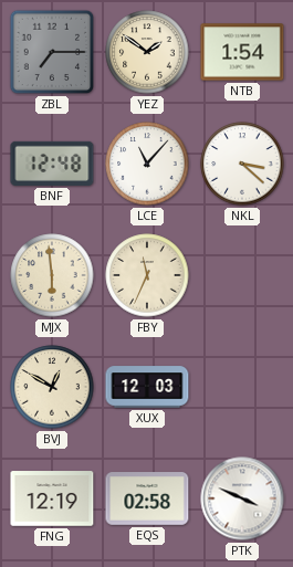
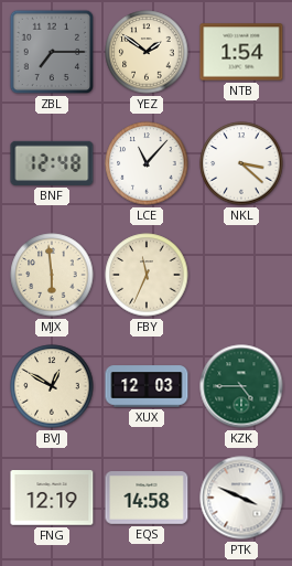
KZK: none -> 4:45 (241, 386)
EQS: 02:58 -> 14:58 (147, 498)
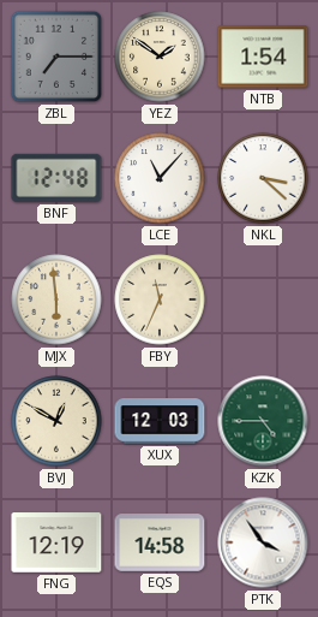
PTK: 3:49 -> 3:54 (263, 542)
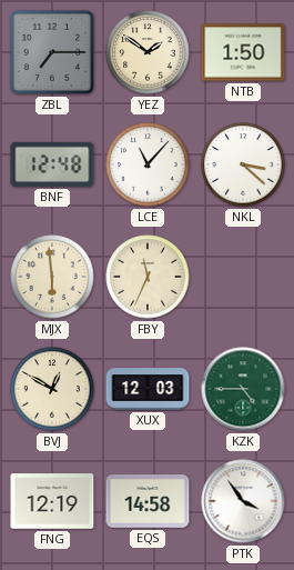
NTB: 1:54 -> 1:50 (243, 52)
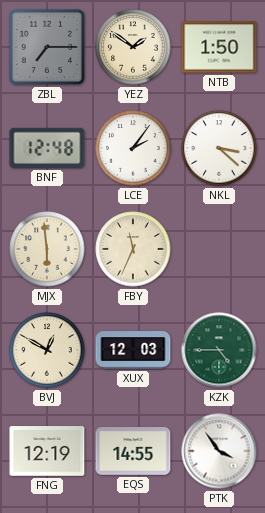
LCE: 11:07 -> 2:06 (133, 148)
EQS: 14:58 -> 14:55 (133, 451)
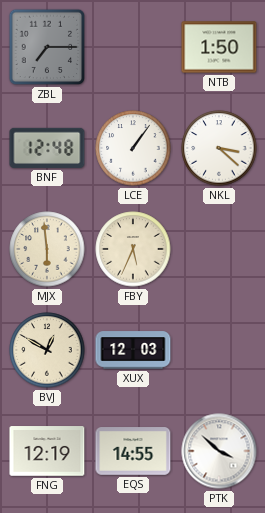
YEZ: 1:51 -> none (133, 47)
LCE: 2:06 -> 1:06 (133, 148)
FBY: 11:34 -> 5:34 (133, 249)
KZK: 4:45 -> none (219, 350)
PTK: 3:54 -> 3:52 (219, 451)
